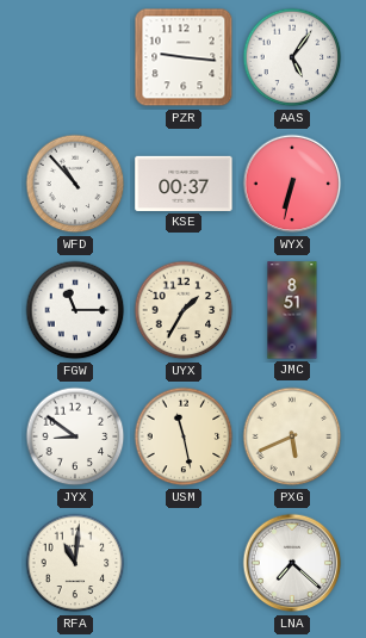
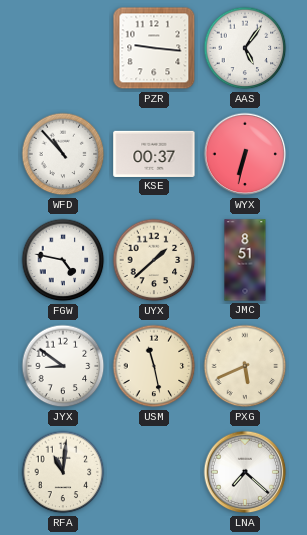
FGW: 11:15 -> 4:47 (63, 260)
UYX: 1:35 -> 1:38 (154, 260)
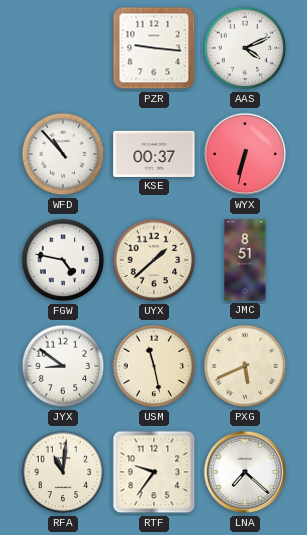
AAS: 5:06 -> 4:11 (245, 48)
RTF: none -> 9:36 (154, 472)
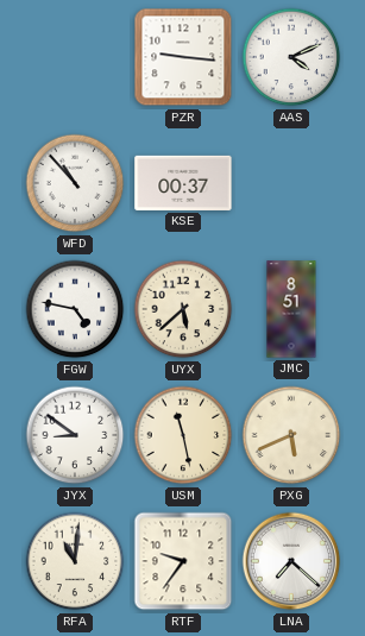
WYX: 6:32 -> none (245, 154)
UYX: 1:38 -> 5:38 (183, 309)
